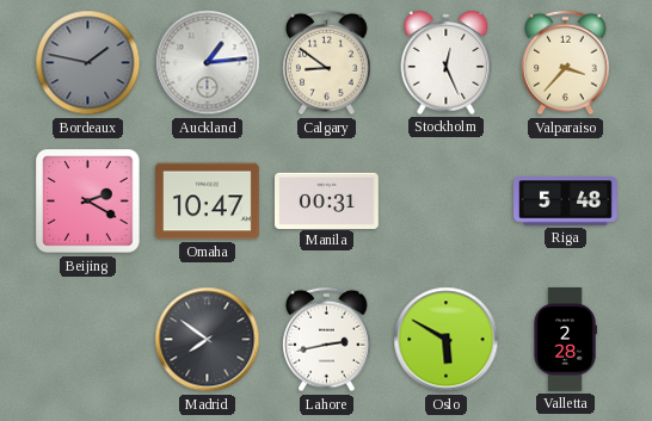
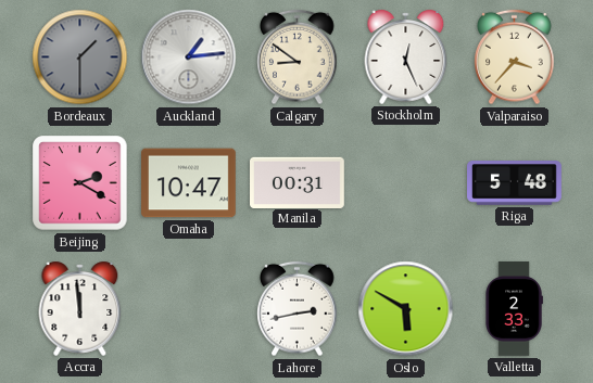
Bordeaux: 1:47 -> 1:30 (80, 58)
Accra: none -> 11:59 (80, 308)
Madrid: 7:51 -> none (208, 340)
Valletta: 2:28 -> 2:33 (514, 309)
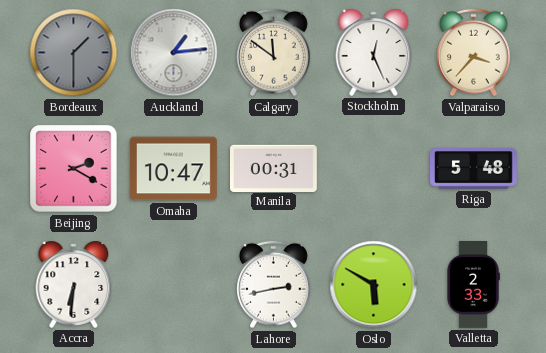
Calgary: 8:51 -> 11:51 (274, 53)
Accra: 11:59 -> 6:31 (74, 284)
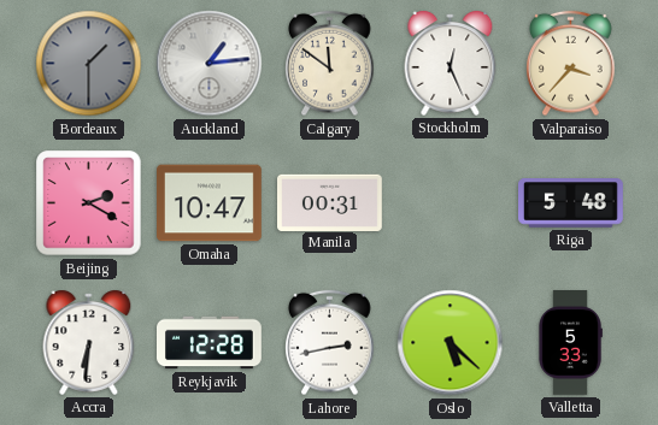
Reykjavik: none -> 12:28 (210, 343)
Oslo: 5:50 -> 5:22 (451, 343)
Valletta: 2:33 -> 5:33 (570, 343)
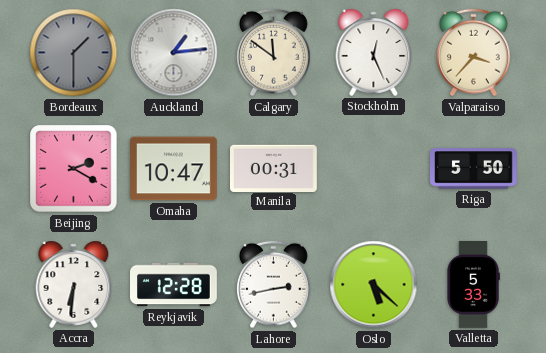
Riga: 5:48 -> 5:50 (474, 169)
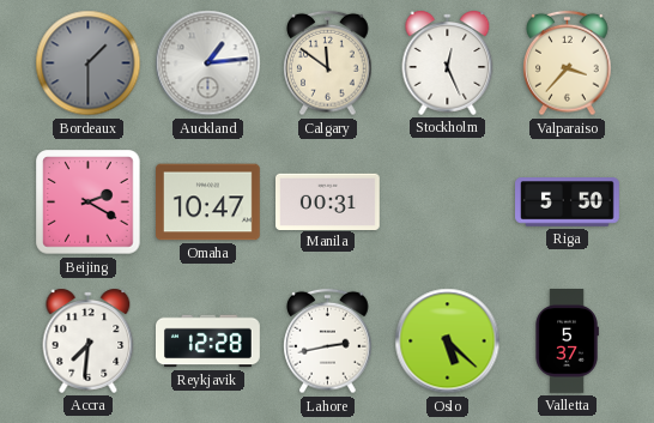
Accra: 6:31 -> 7:31 (89, 340)
Valletta: 5:33 -> 5:37 (567, 342)
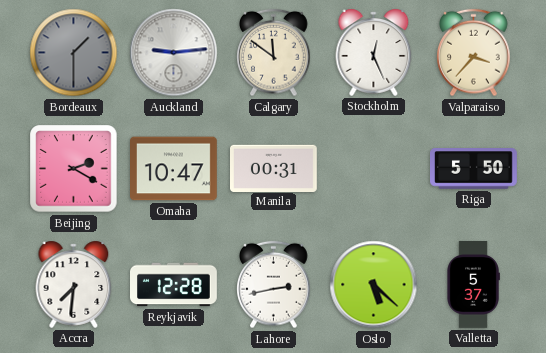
Auckland: 1:14 -> 9:14 (174, 53)
